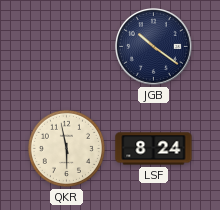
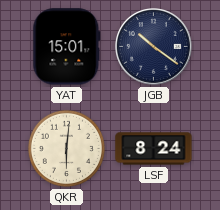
YAT: none -> 15:01 (67, 47)
QKR: 5:58 -> 6:01 (66, 148)
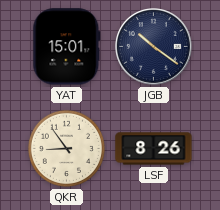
QKR: 6:01 -> 8:54 (66, 148)
LSF: 8:24 -> 8:26 (154, 149)
